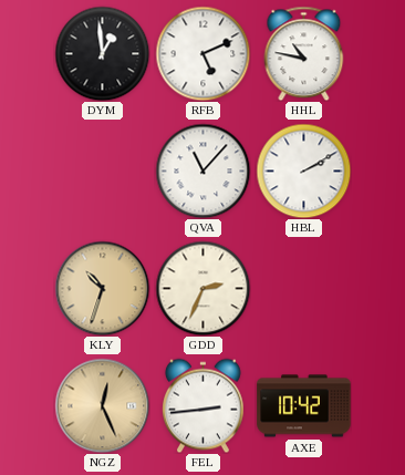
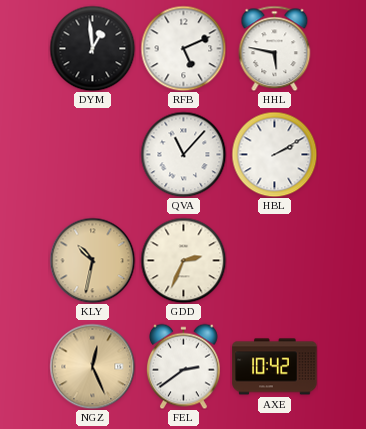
HHL: 10:47 -> 5:47 (275, 48)
KLY: 10:33 -> 10:32 (92, 260)
FEL: 2:44 -> 2:39 (184, 366)
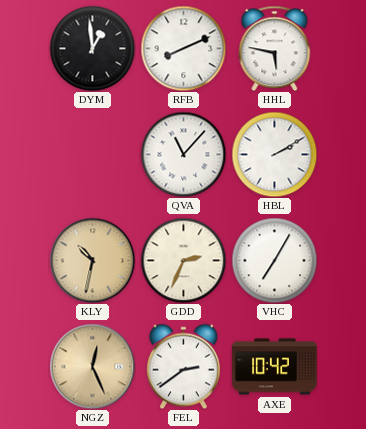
RFB: 5:11 -> 8:11 (183, 48)
VHC: none -> 7:05 (274, 260)
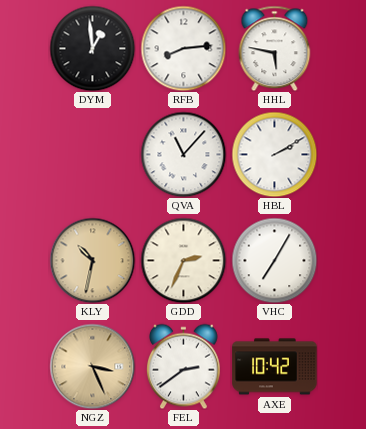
RFB: 8:11 -> 8:14 (183, 48)
NGZ: 12:26 -> 3:26 (92, 366)
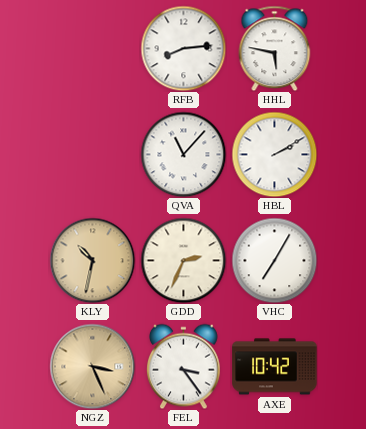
DYM: 12:59 -> none (92, 48)
FEL: 2:39 -> 3:24 (184, 366)
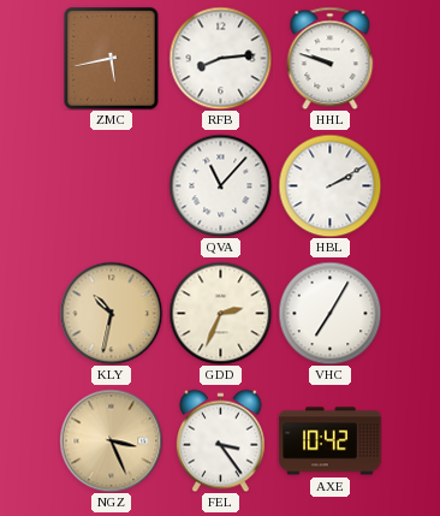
ZMC: none -> 5:43 (112, 59)
HHL: 5:47 -> 9:48 (331, 58)
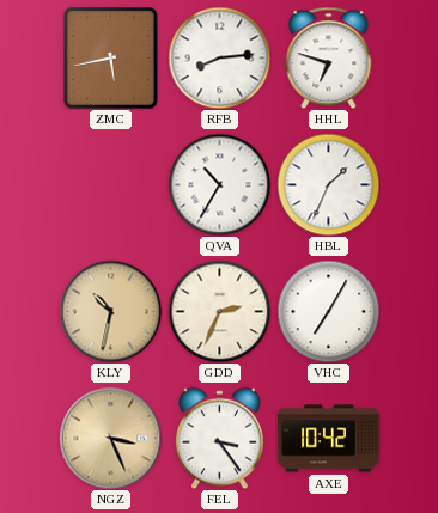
HHL: 9:48 -> 6:48 (329, 57)
QVA: 11:07 -> 10:35 (219, 184)
HBL: 2:10 -> 1:34 (328, 184)
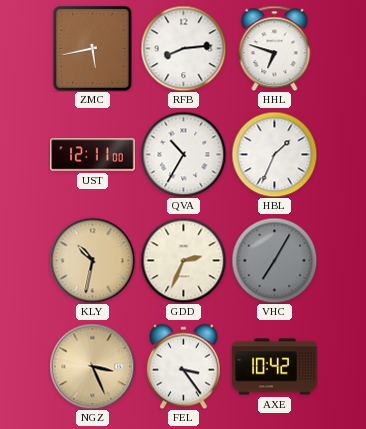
UST: none -> 12:11 (93, 155)
VHC dial: white -> grey (274, 260)
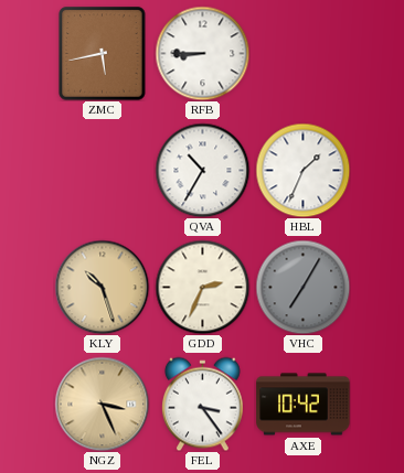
RFB: 8:14 -> 8:45 (202, 53)
HHL: 6:48 -> none (275, 48)
UST: 12:11 -> none (93, 155)
KLY: 10:32 -> 10:27 (102, 287)
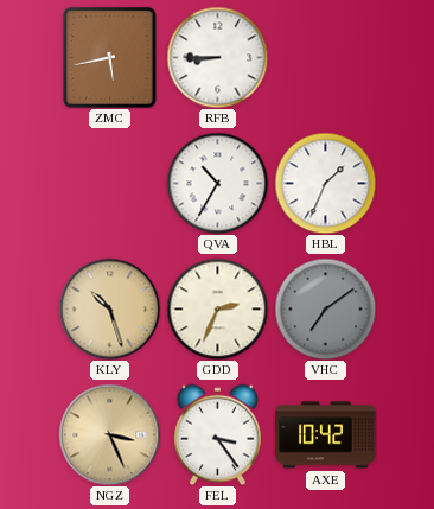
VHC: 7:05 -> 7:09 (325, 308)
